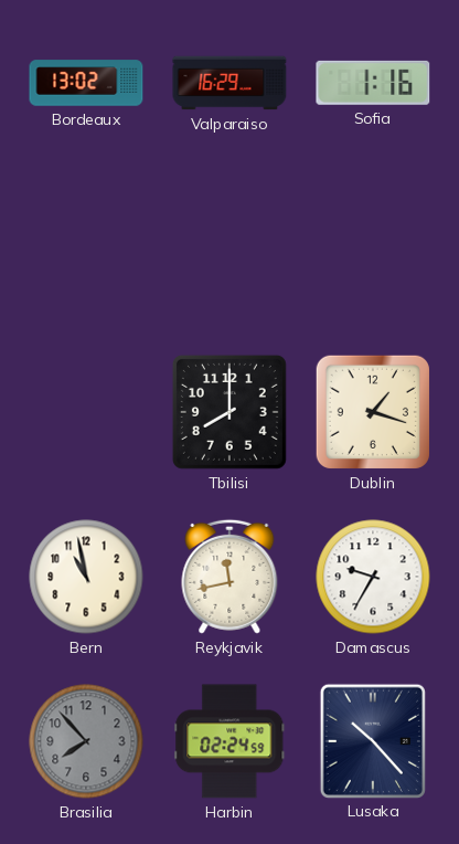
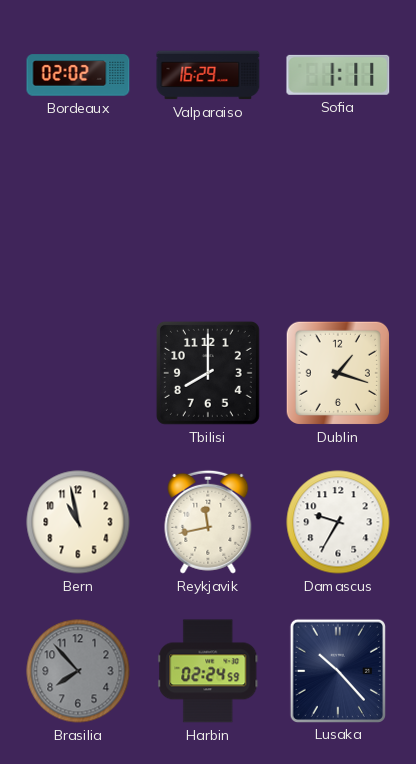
Bordeaux: 13:02 -> 02:02 (78, 75)
Sofia: 1:16 -> 1:11 (338, 75)
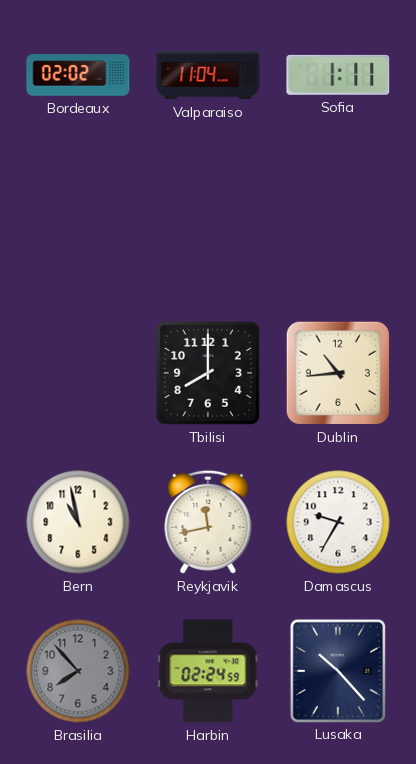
Valparaiso: 16:29 -> 11:04 (208, 75)
Dublin: 1:18 -> 10:44 (338, 373)
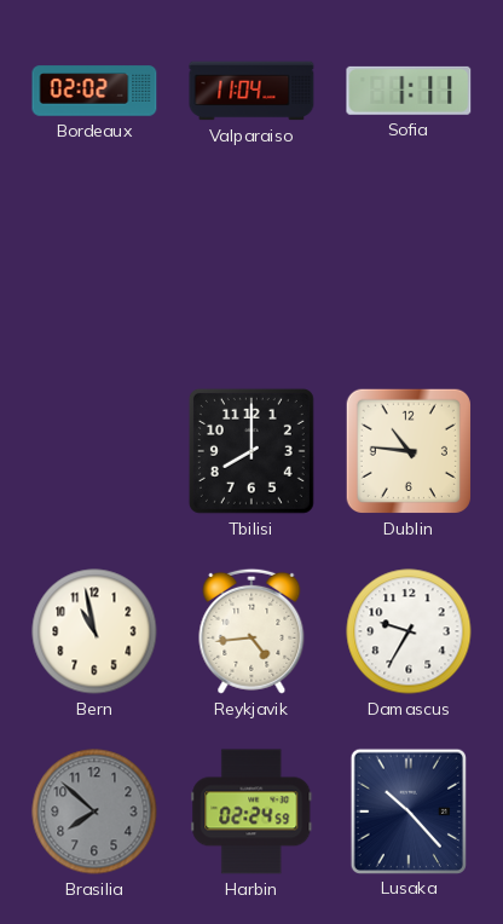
Dublin: 10:44 -> 10:46 (409, 451)
Reykjavik: 11:43 -> 4:44 (251, 631)
Brasilia: 7:53 -> 7:52 (94, 812)
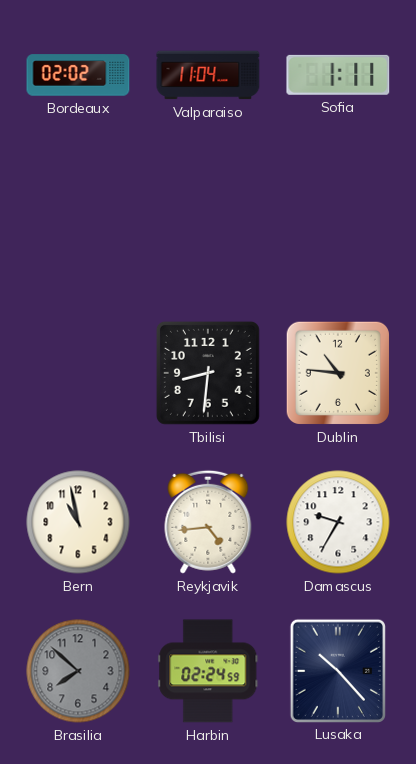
Tbilisi: 8:00 -> 8:31 (208, 373)
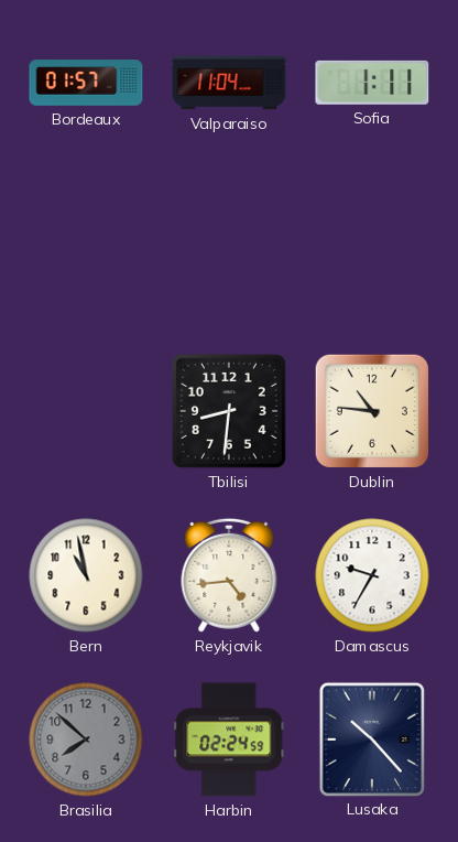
Bordeaux: 02:02 -> 01:57 (86, 83)
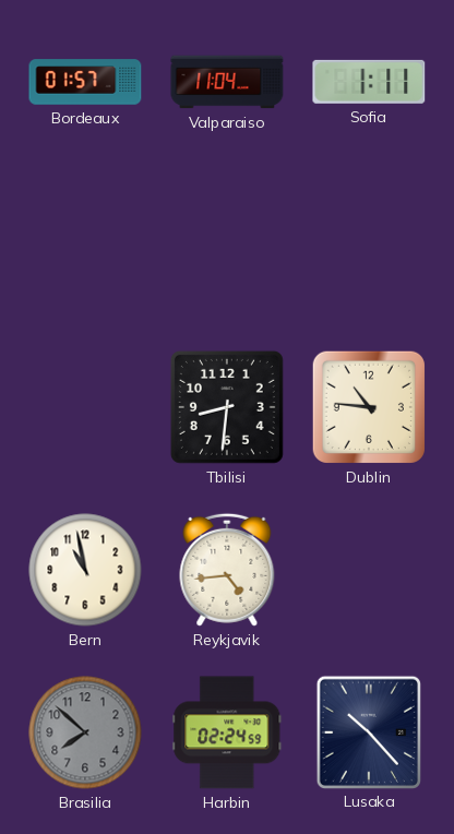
Damascus: 9:35 -> none (372, 575)
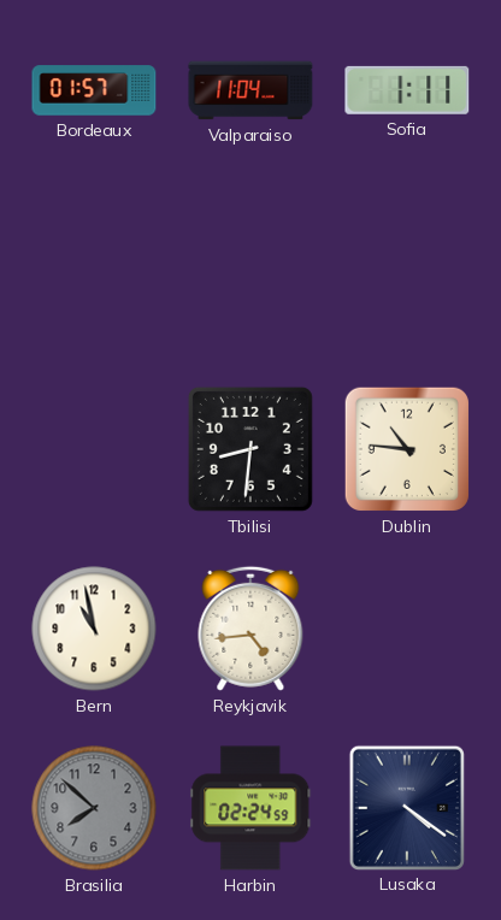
Lusaka: 10:23 -> 4:21 (407, 807)
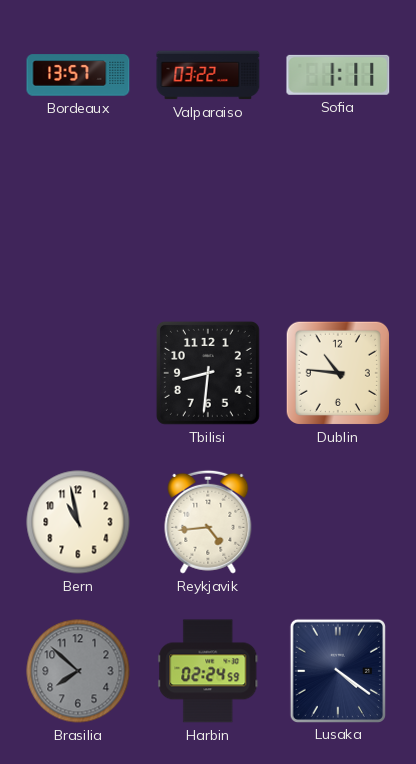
Bordeaux: 01:57 -> 13:57 (78, 75)
Valparaiso: 11:04 -> 03:22 (208, 75)
